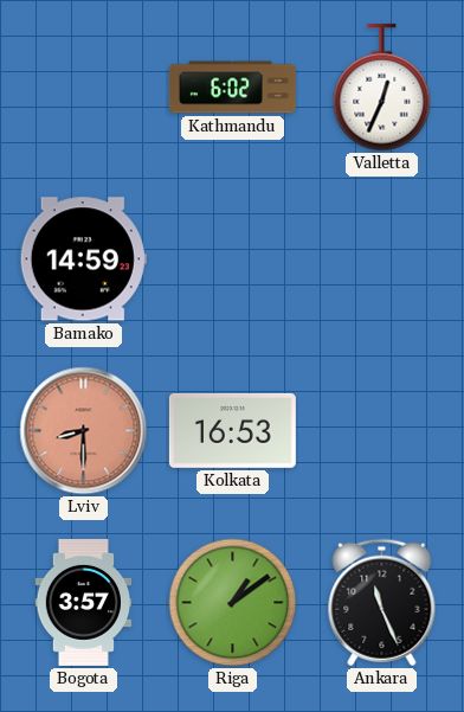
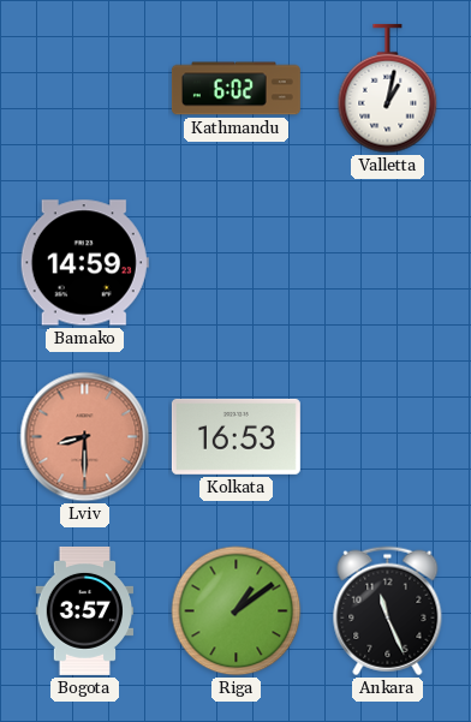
Valletta: 12:34 -> 1:02 (388, 89)
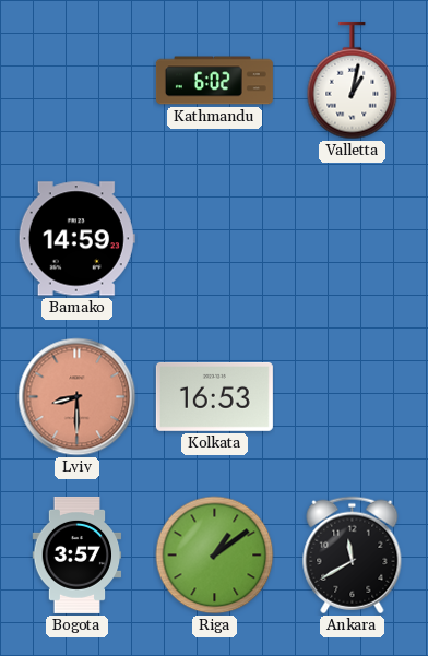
Ankara: 11:26 -> 11:40 (353, 556)
